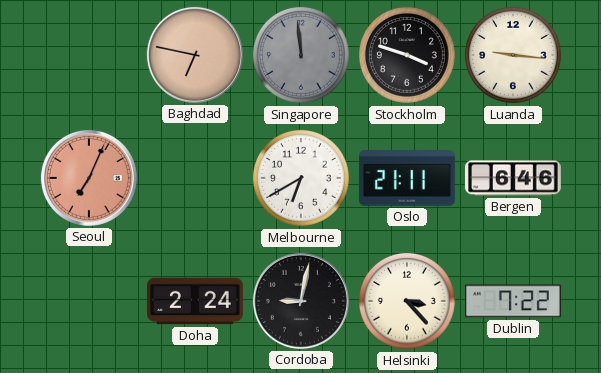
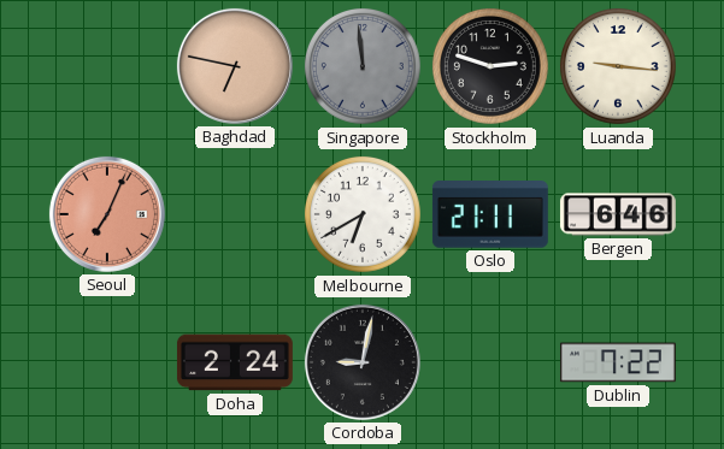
Stockholm: 3:48 -> 2:48 (492, 66)
Helsinki: 3:23 -> none (408, 301)
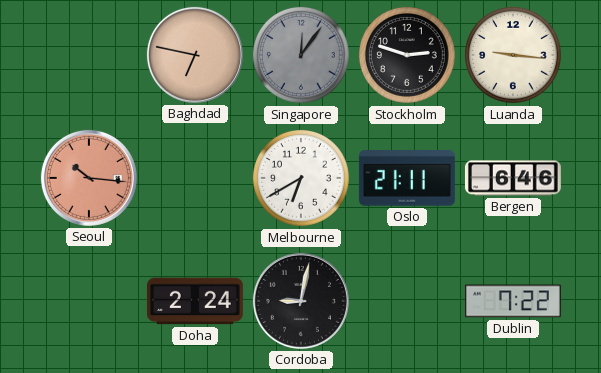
Singapore: 11:59 -> 12:06 (302, 55)
Seoul: 7:04 -> 10:16 (89, 178)
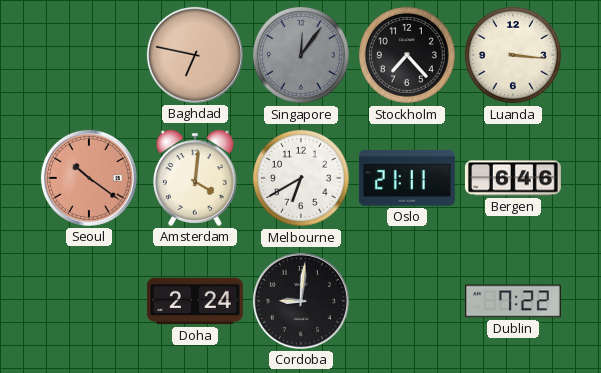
Stockholm: 2:48 -> 7:23 (408, 55)
Luanda: 9:16 -> 3:16 (514, 55)
Seoul: 10:16 -> 10:21 (89, 178)
Amsterdam: none -> 4:01 (195, 178)
Cordoba: 9:02 -> 9:01 (301, 301)
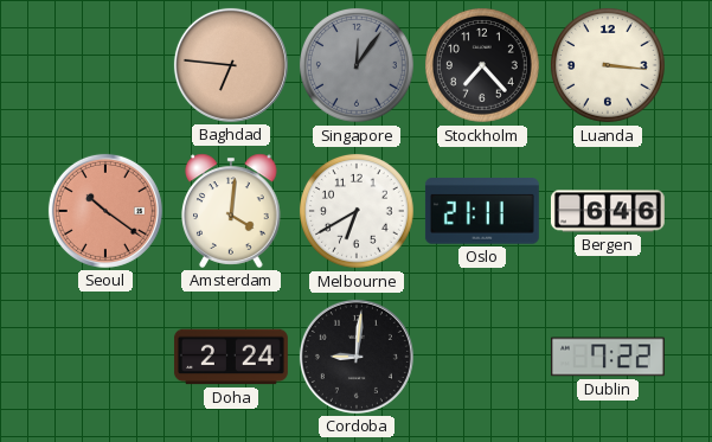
Baghdad: 6:47 -> 6:46 (231, 65)
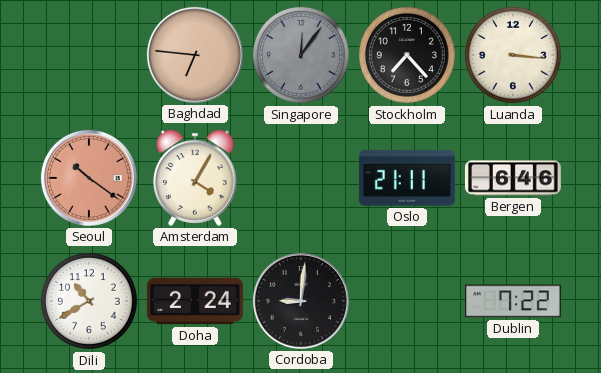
Amsterdam: 4:01 -> 4:05 (195, 178)
Melbourne: 6:40 -> none (358, 211)
Dili: none -> 10:40 (90, 301)
